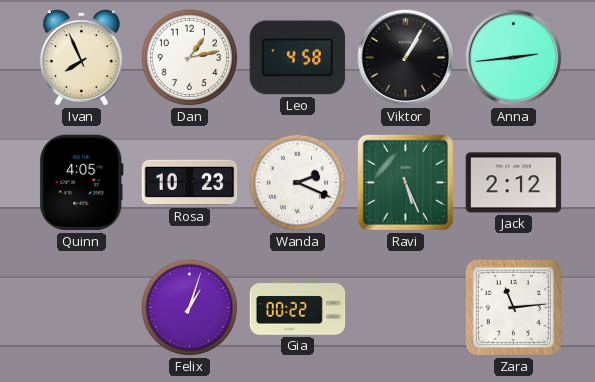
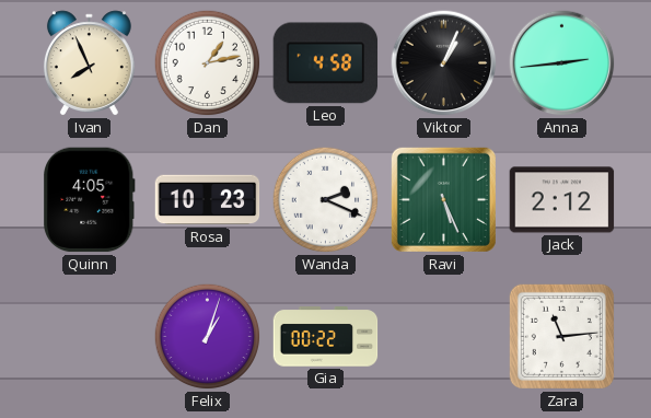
Viktor: 1:05 -> 1:04 (444, 63)
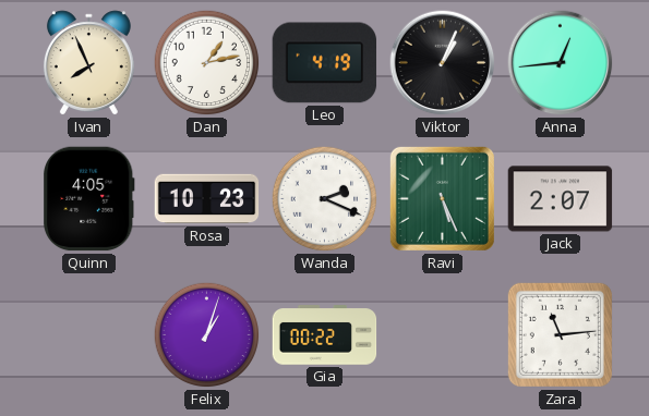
Leo: 4:58 -> 4:19 (325, 63)
Anna: 2:44 -> 12:44 (561, 63)
Jack: 2:12 -> 2:07 (561, 199)
